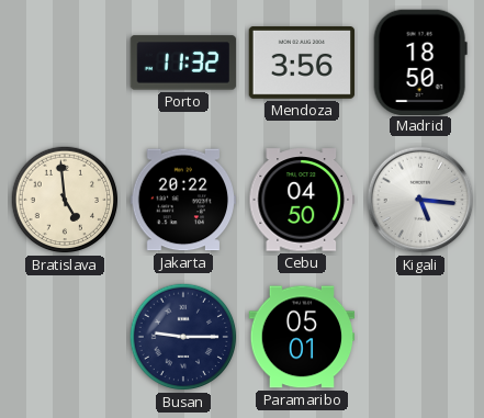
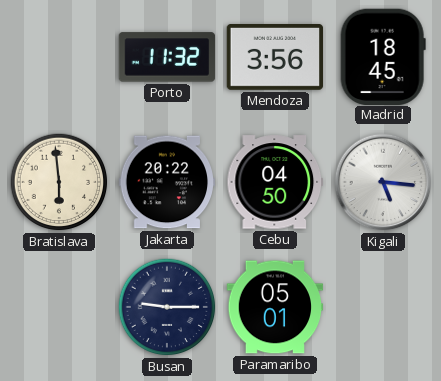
Madrid: 18:50 -> 18:45 (383, 56)
Bratislava: 4:59 -> 5:59 (59, 182)
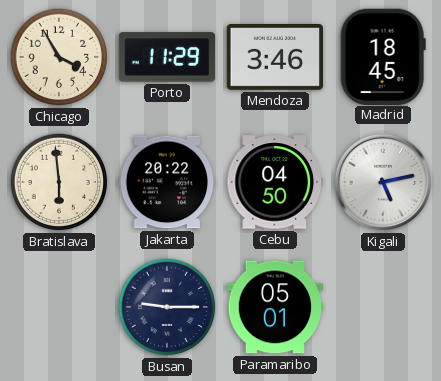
Chicago: none -> 3:55 (59, 57)
Porto: 11:32 -> 11:29 (167, 57)
Mendoza: 3:56 -> 3:46 (275, 58)
Kigali: 5:16 -> 5:13 (383, 182)
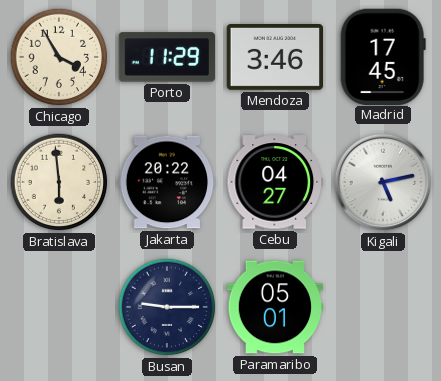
Madrid: 18:45 -> 17:45 (383, 56)
Cebu: 04:50 -> 04:27 (274, 182)
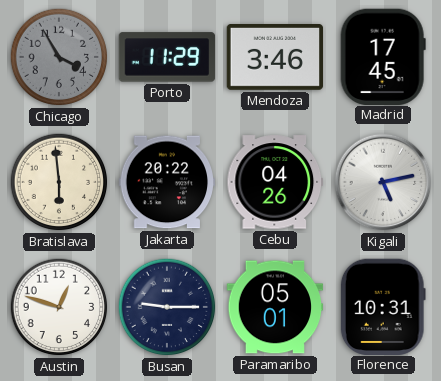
Chicago dial: cream -> grey (59, 57)
Cebu: 04:27 -> 04:26 (274, 182)
Austin: none -> 12:48 (59, 307)
Florence: none -> 10:31 (383, 306)
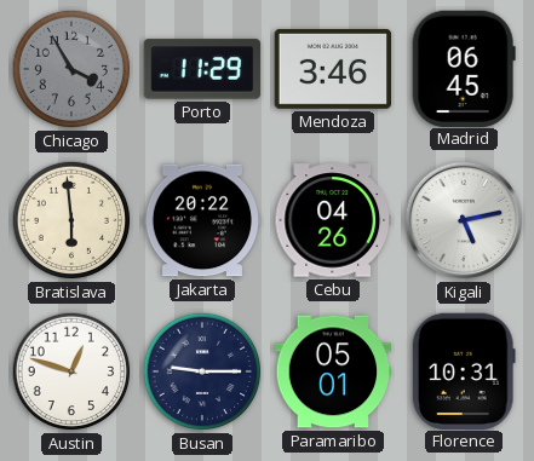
Madrid: 17:45 -> 06:45 (464, 68)
